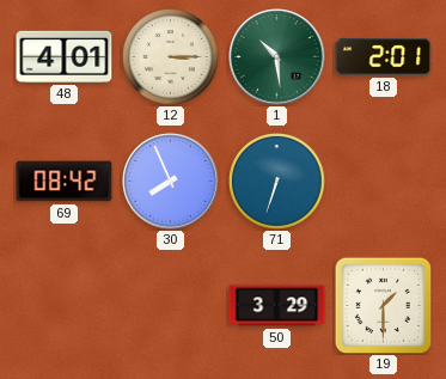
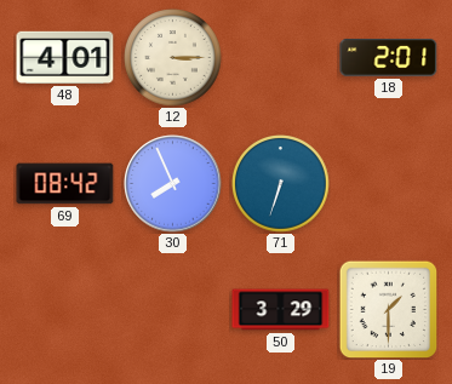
1: 10:29 -> none (277, 57)
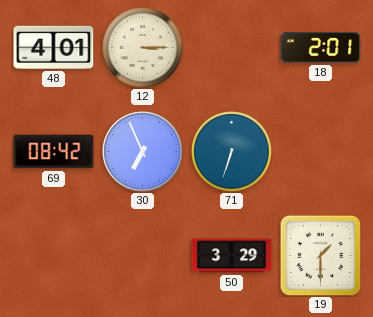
30: 7:56 -> 6:56 (143, 152)
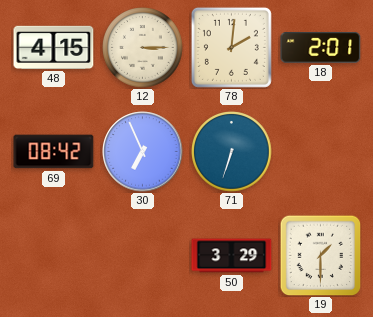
48: 4:01 -> 4:15 (54, 47)
78: none -> 2:01 (231, 47)
